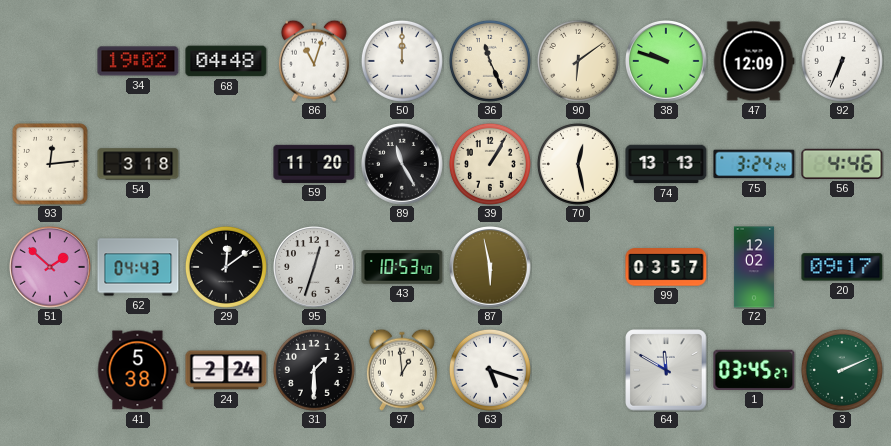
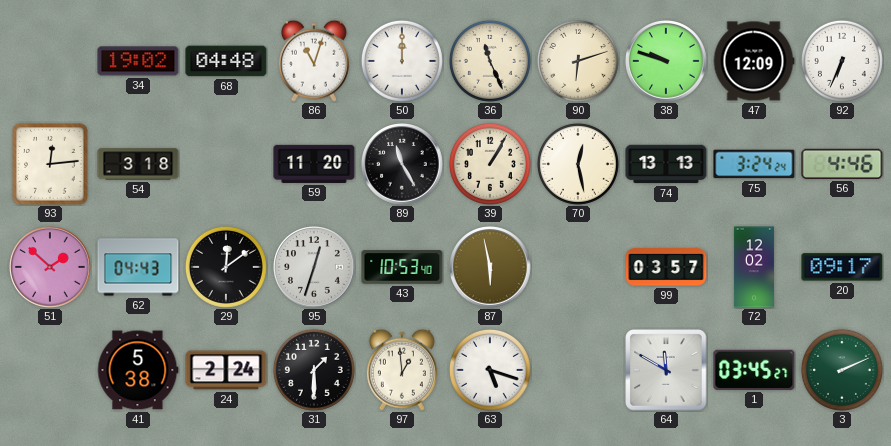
90: 6:09 -> 6:12 (578, 61)
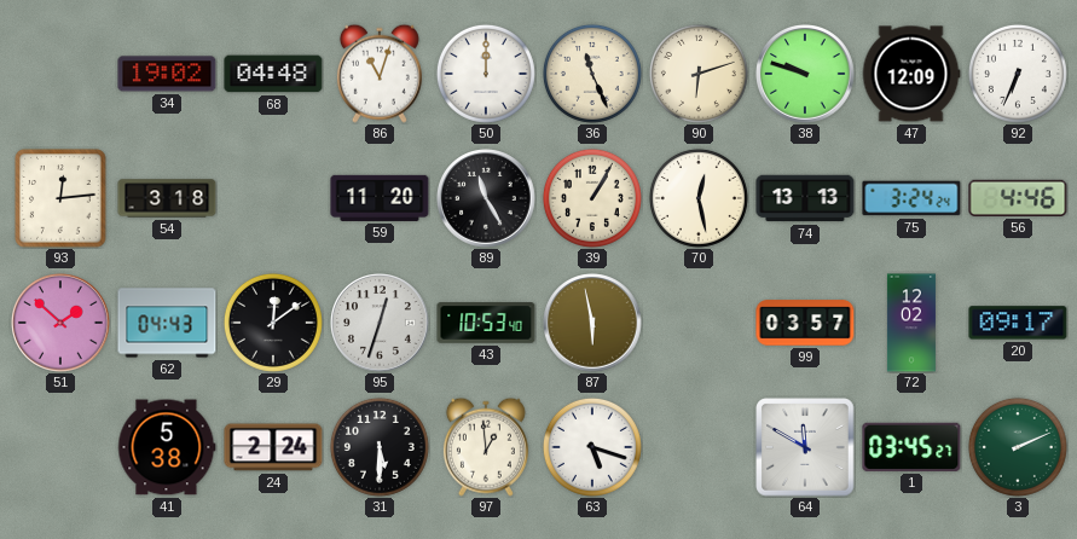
31: 1:30 -> 5:30 (380, 447)
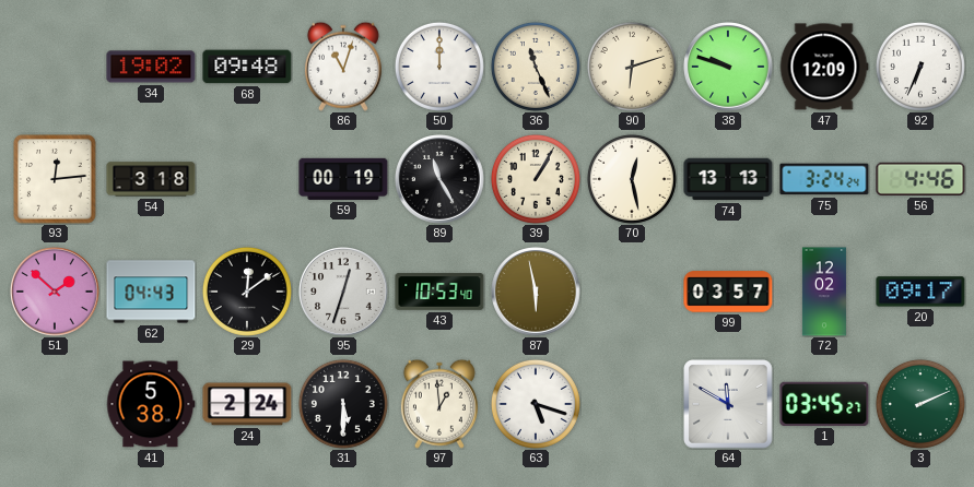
68: 04:48 -> 09:48 (247, 67)
59: 11:20 -> 00:19 (343, 179)
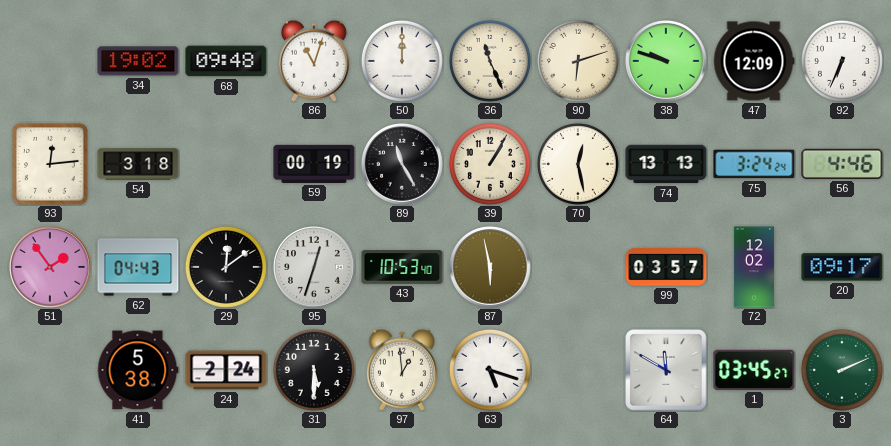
51: 1:52 -> 1:54 (50, 267)
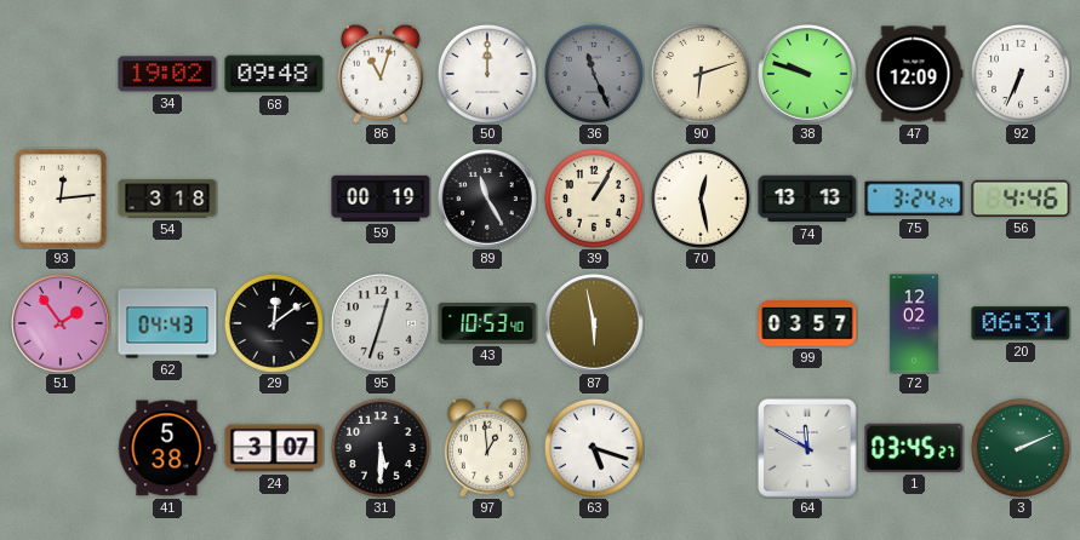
36 dial: cream -> grey (594, 74)
20: 09:17 -> 06:31 (1021, 323)
24: 2:24 -> 3:07 (274, 448)
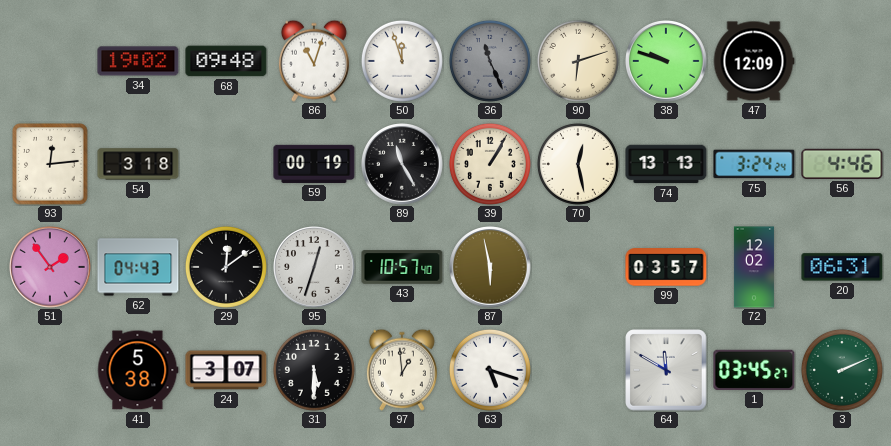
50: 12:00 -> 11:57 (402, 61)
92: 6:34 -> none (1021, 74)
43: 10:53 -> 10:57 (402, 267)
